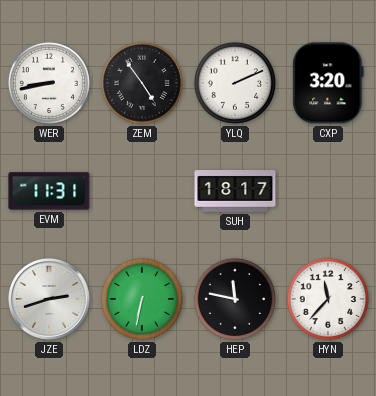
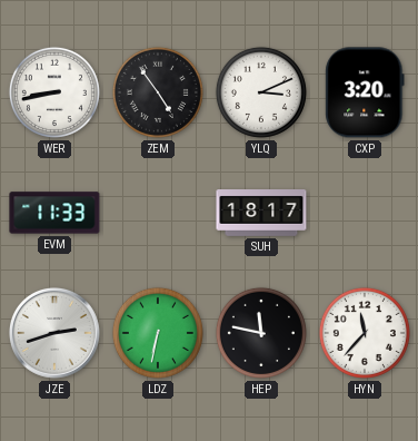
YLQ: 2:11 -> 3:11 (261, 92)
EVM: 11:31 -> 11:33 (54, 213)
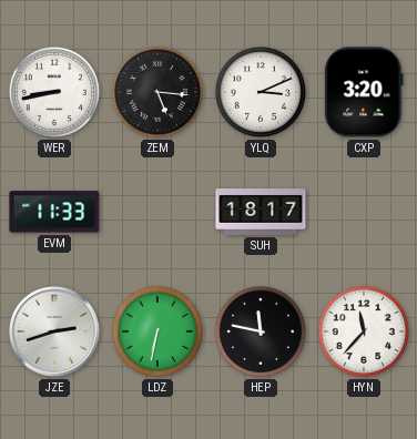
ZEM: 4:54 -> 5:16 (157, 92)
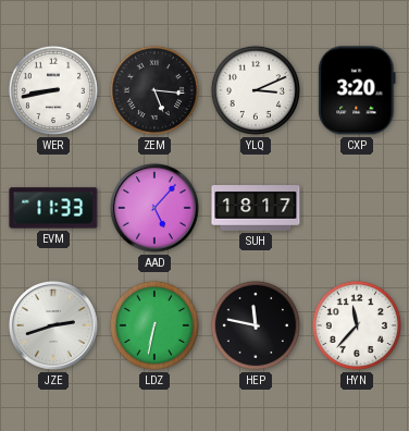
AAD: none -> 5:07 (154, 208)
